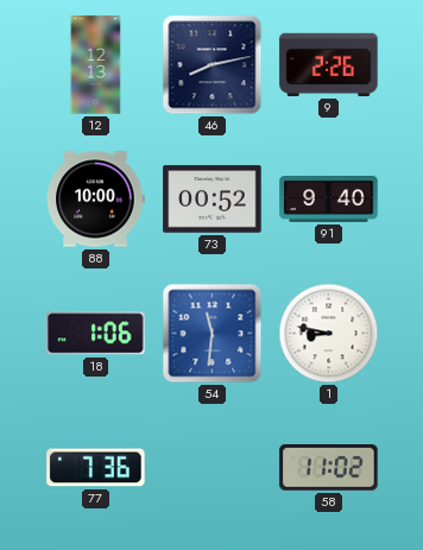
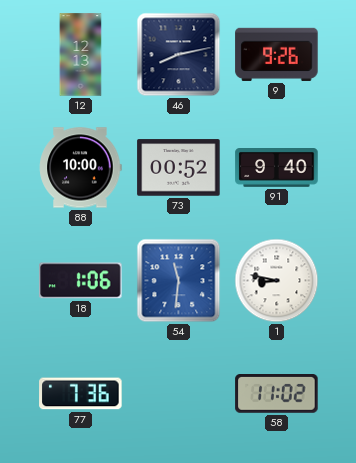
9: 2:26 -> 9:26 (277, 54)
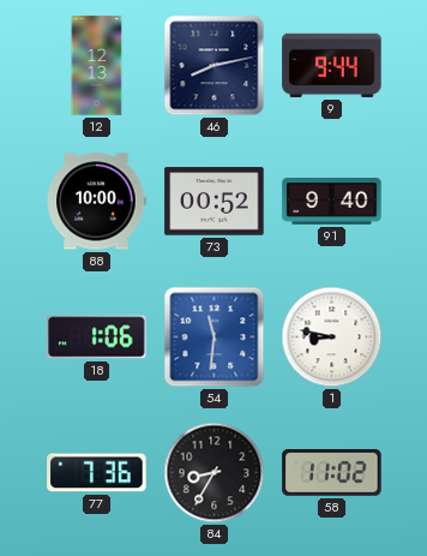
9: 9:26 -> 9:44 (332, 65)
84: none -> 8:35 (215, 473)
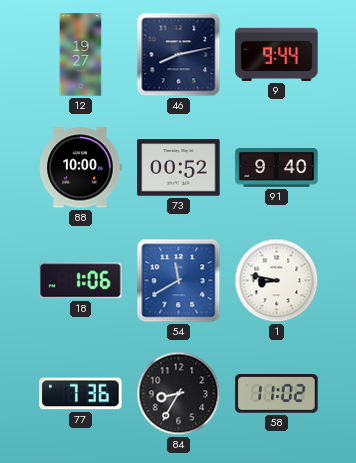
12: 12:13 -> 19:27 (81, 55)
54: 11:31 -> 11:40 (179, 281)
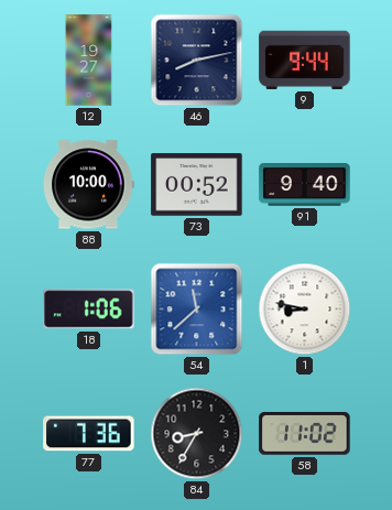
54: 11:40 -> 11:38 (197, 310)
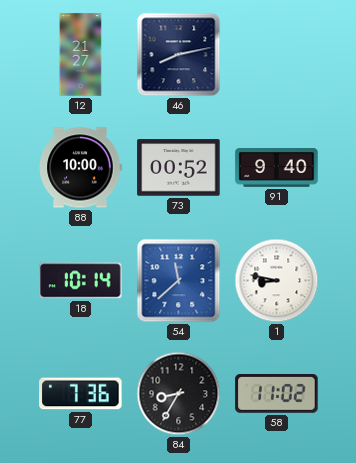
12: 19:27 -> 21:27 (81, 55)
9: 9:44 -> none (305, 59)
18: 1:06 -> 10:14 (81, 281)
